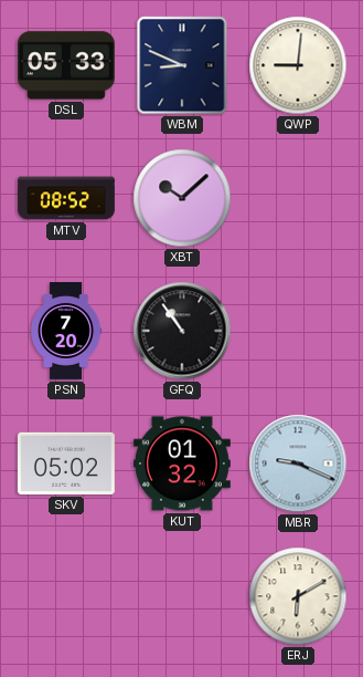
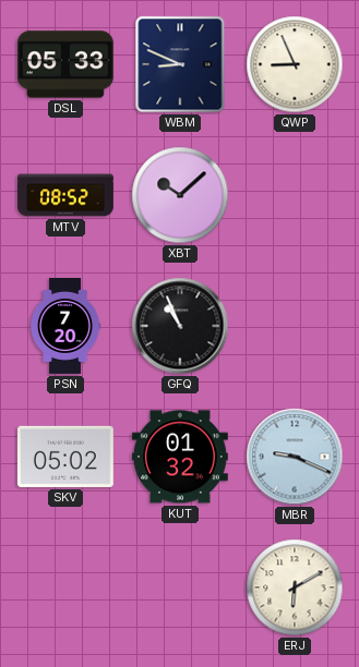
QWP: 9:01 -> 8:56 (295, 64)
GFQ: 10:54 -> 10:56 (180, 326)
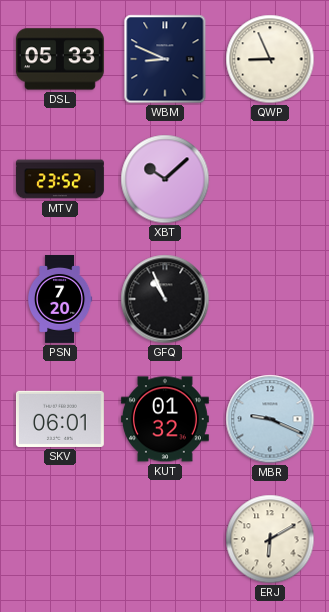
MTV: 08:52 -> 23:52 (61, 179)
SKV: 05:02 -> 06:01 (60, 419)
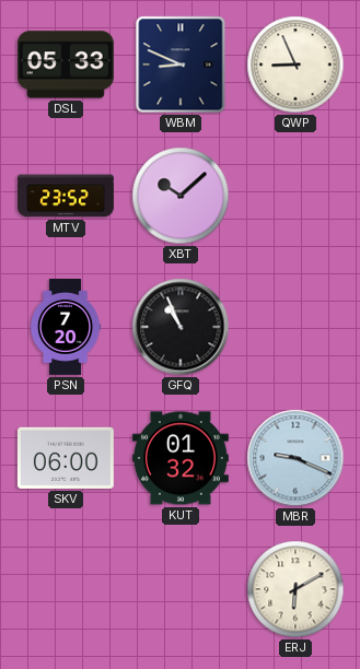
SKV: 06:01 -> 06:00 (66, 458)
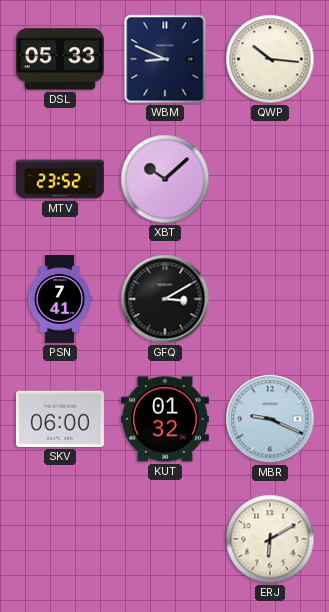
QWP: 8:56 -> 10:16 (270, 59)
PSN: 7:20 -> 7:41 (61, 300)
GFQ: 10:56 -> 3:10 (165, 299)
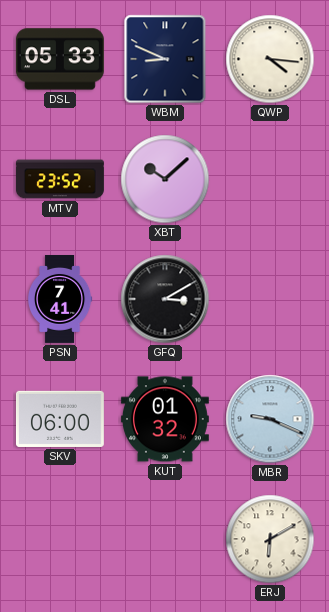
QWP: 10:16 -> 4:16 (270, 59)
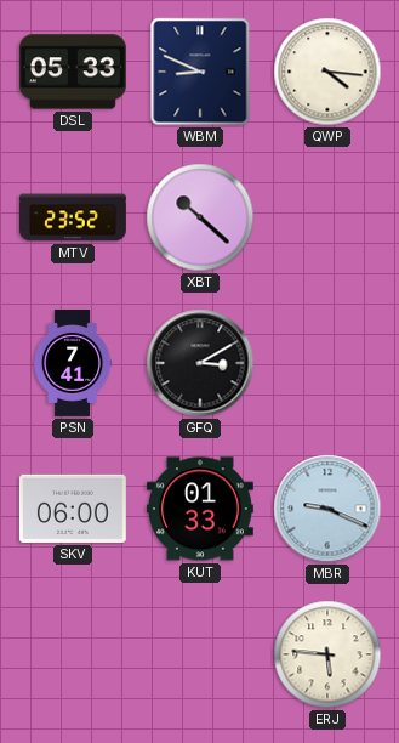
XBT: 10:08 -> 10:22 (200, 217)
KUT: 01:32 -> 01:33 (200, 509)
ERJ: 6:10 -> 5:46 (327, 654)
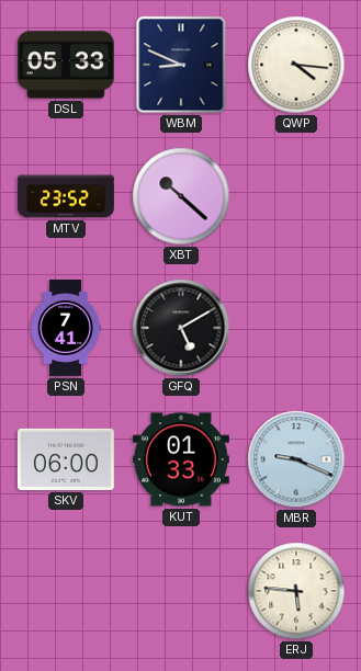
GFQ: 3:10 -> 5:10 (181, 328)
